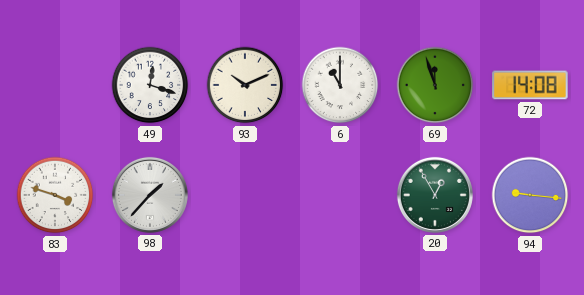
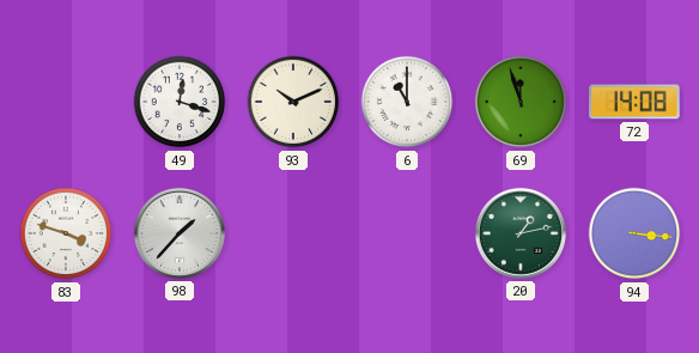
20: 12:55 -> 1:13 (521, 233)
94: 9:16 -> 3:16 (634, 233)
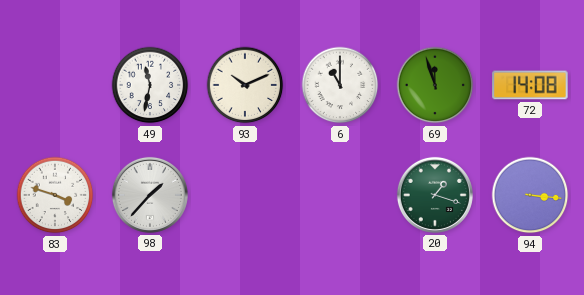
49: 12:18 -> 11:32 (150, 85)
20: 1:13 -> 1:18 (435, 195)
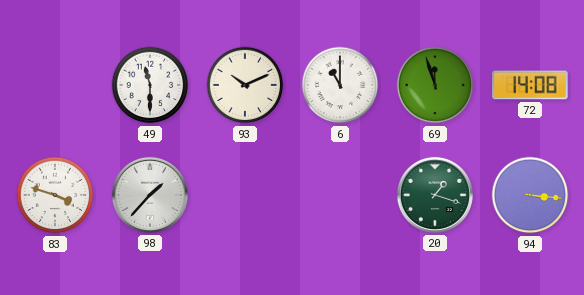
49: 11:32 -> 11:30 (150, 85)
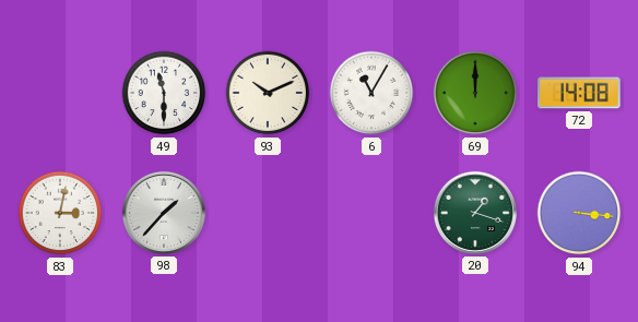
6: 11:00 -> 11:05 (371, 93)
69: 11:57 -> 12:00 (475, 93)
83: 3:48 -> 3:02 (60, 213)
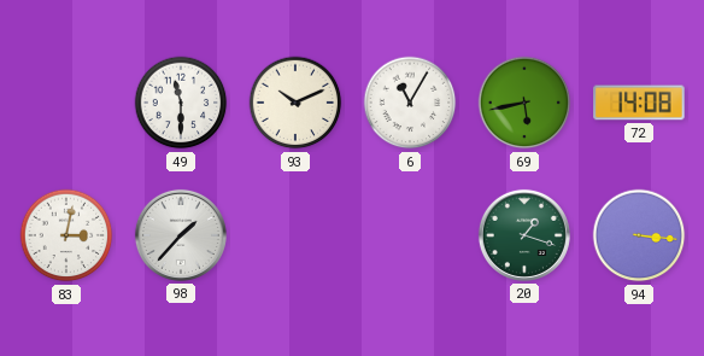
69: 12:00 -> 5:43 (524, 103)
